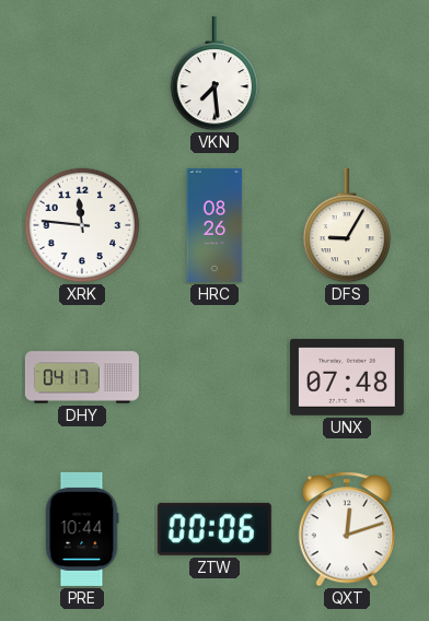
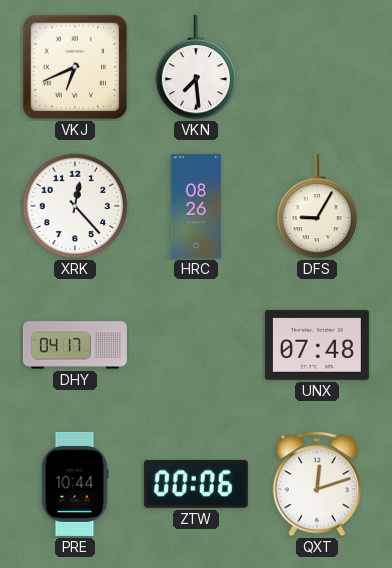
VKJ: none -> 6:41 (75, 67)
XRK: 11:46 -> 12:23 (75, 206)
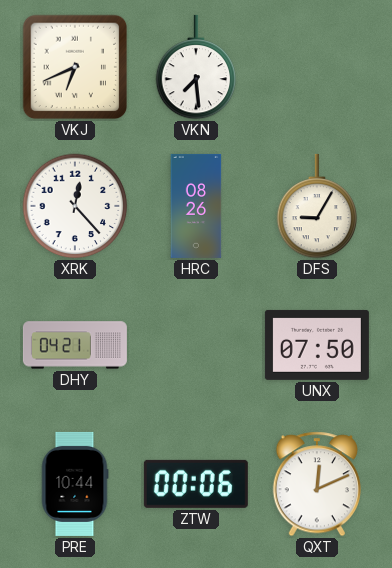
DHY: 04:17 -> 04:21 (75, 345)
UNX: 07:48 -> 07:50 (317, 345)
QXT: 12:12 -> 12:11 (316, 484)
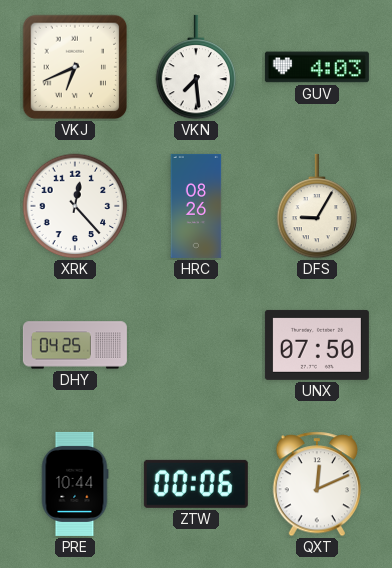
GUV: none -> 4:03 (317, 67)
DHY: 04:21 -> 04:25 (75, 345)
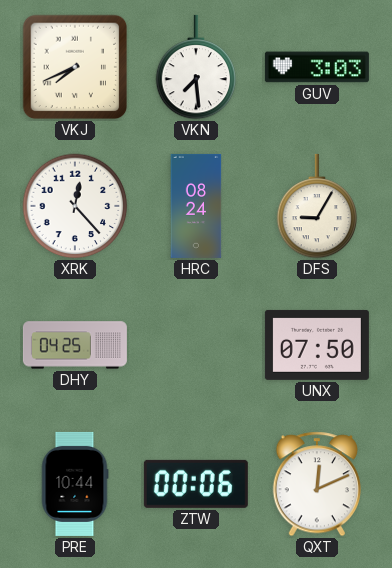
VKJ: 6:41 -> 7:41 (75, 67)
GUV: 4:03 -> 3:03 (317, 67)
HRC: 08:26 -> 08:24 (196, 206)
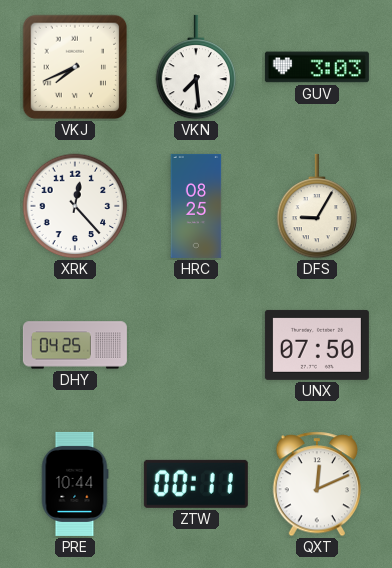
HRC: 08:24 -> 08:25 (196, 206)
ZTW: 00:06 -> 00:11 (196, 484)
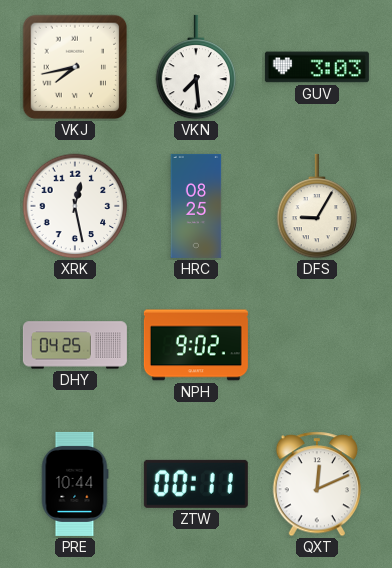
VKJ: 7:41 -> 7:43 (75, 67)
XRK: 12:23 -> 12:28 (75, 206)
NPH: none -> 9:02 (196, 345)
UNX: 07:50 -> none (317, 345)
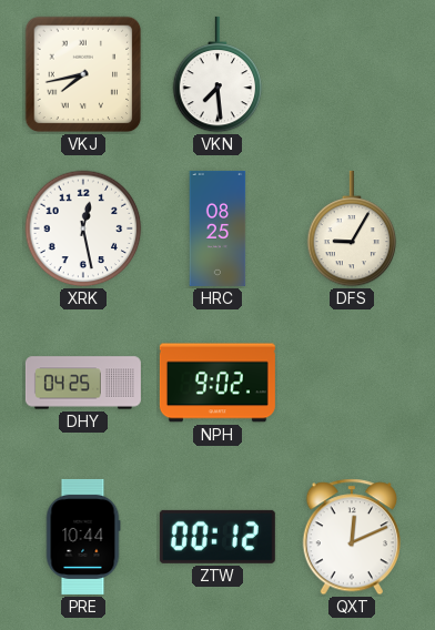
GUV: 3:03 -> none (317, 67)
ZTW: 00:11 -> 00:12 (217, 537)
